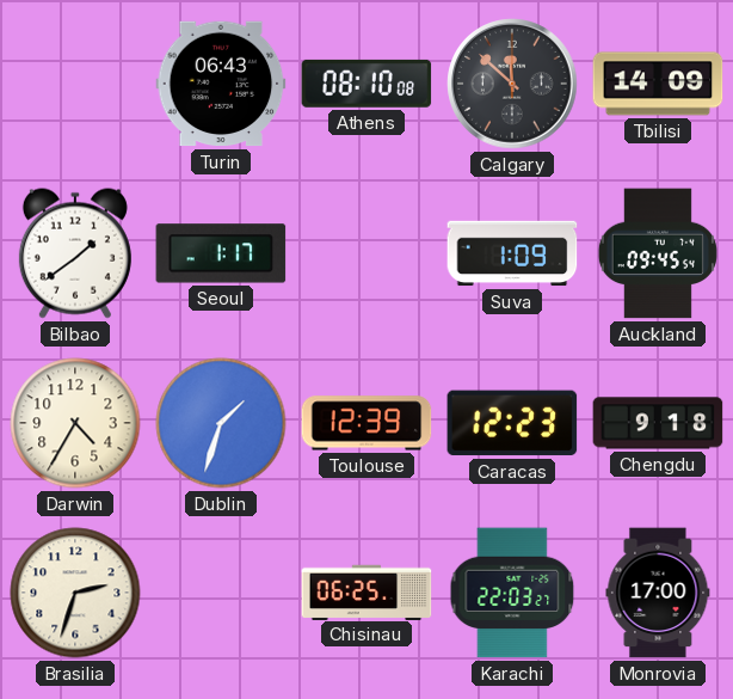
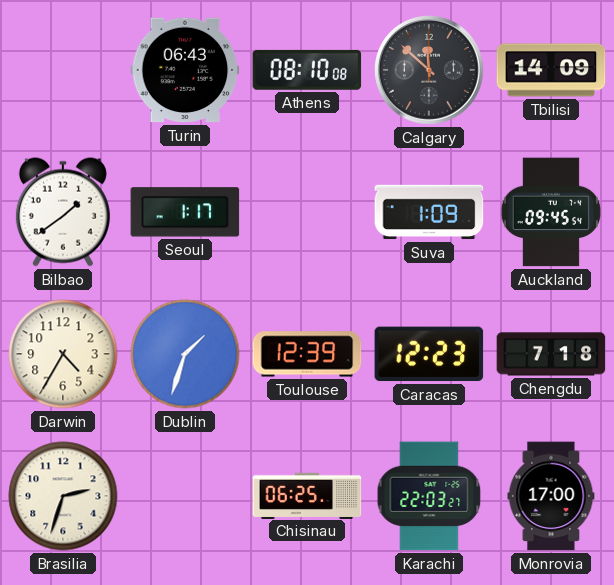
Chengdu: 9:18 -> 7:18 (551, 354)
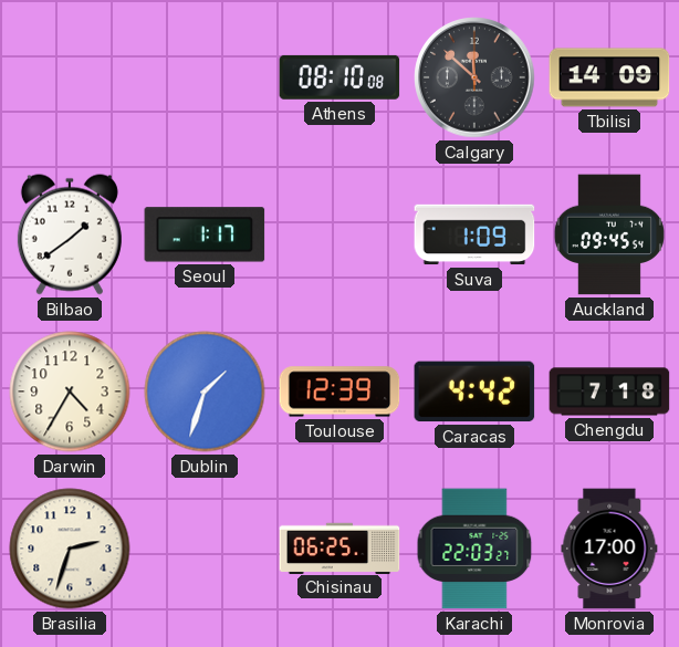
Turin: 06:43 -> none (185, 70)
Caracas: 12:23 -> 4:42 (474, 392)
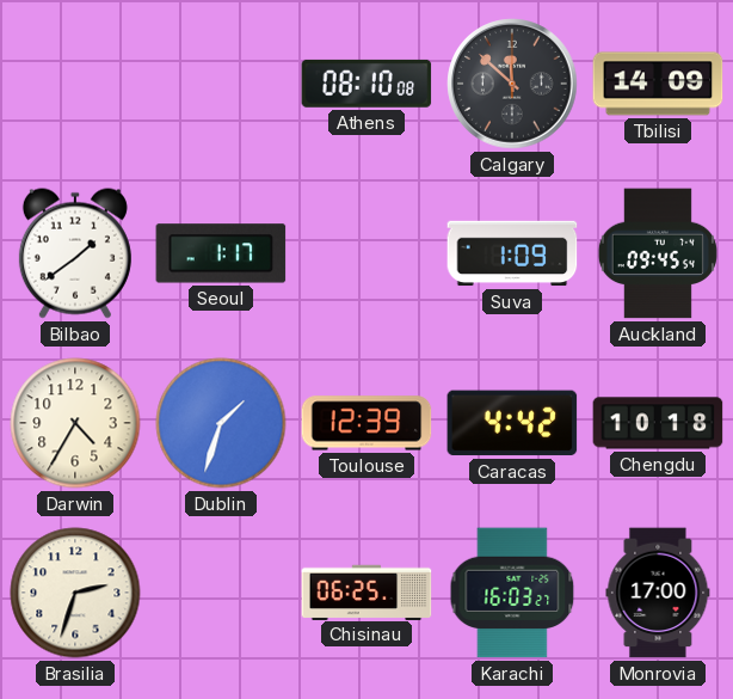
Chengdu: 7:18 -> 10:18 (658, 423)
Karachi: 22:03 -> 16:03 (512, 593)
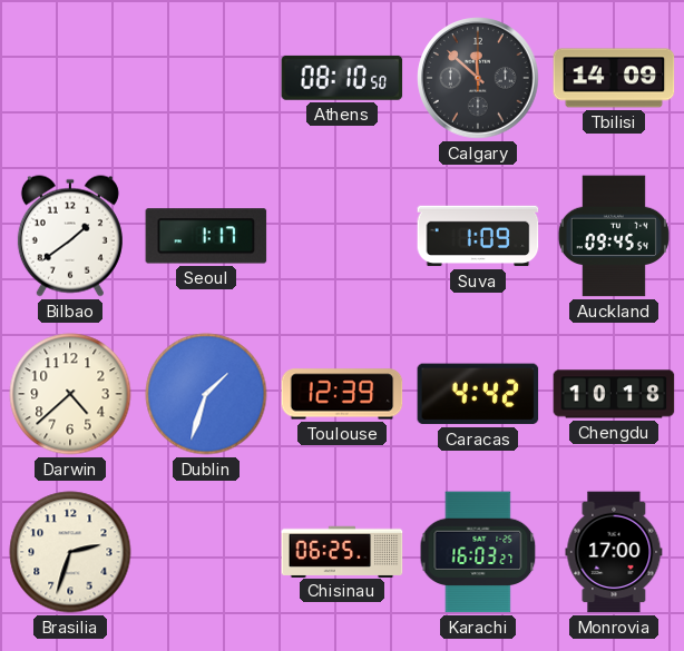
Athens: 08:10:08 -> 08:10:50 (342, 78)
Darwin: 4:35 -> 4:38 (70, 394)
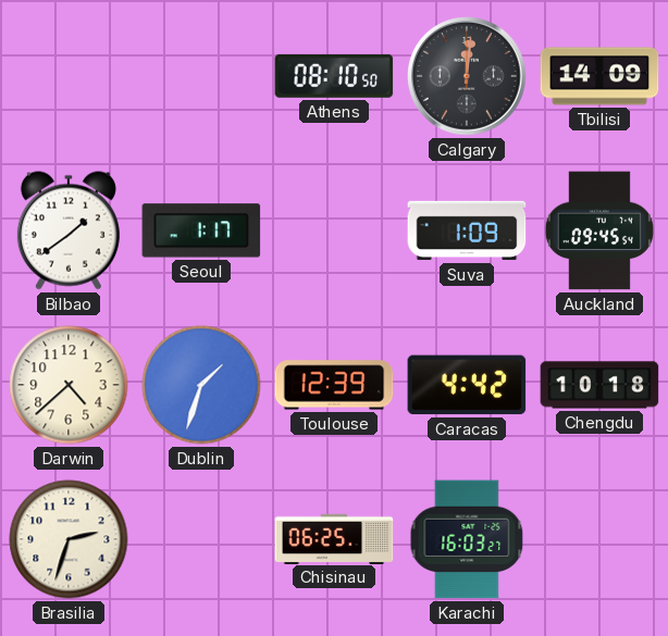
Calgary: 11:52 -> 12:01 (467, 76)
Monrovia: 17:00 -> none (614, 552)
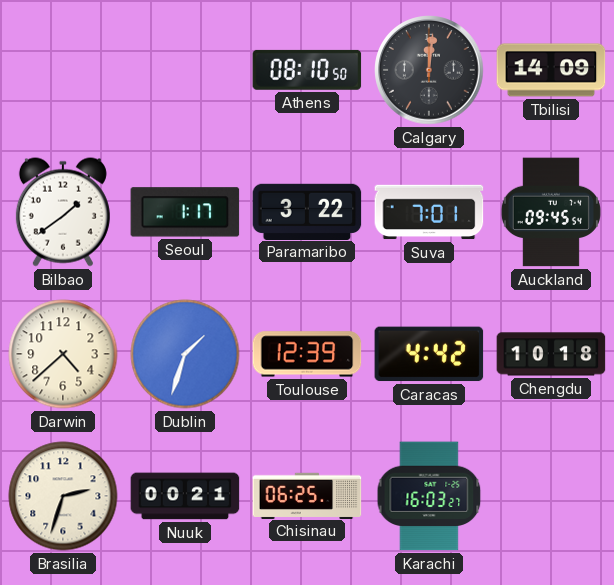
Paramaribo: none -> 3:22 (307, 211)
Suva: 1:09 -> 7:01 (429, 212)
Nuuk: none -> 00:21 (185, 496)
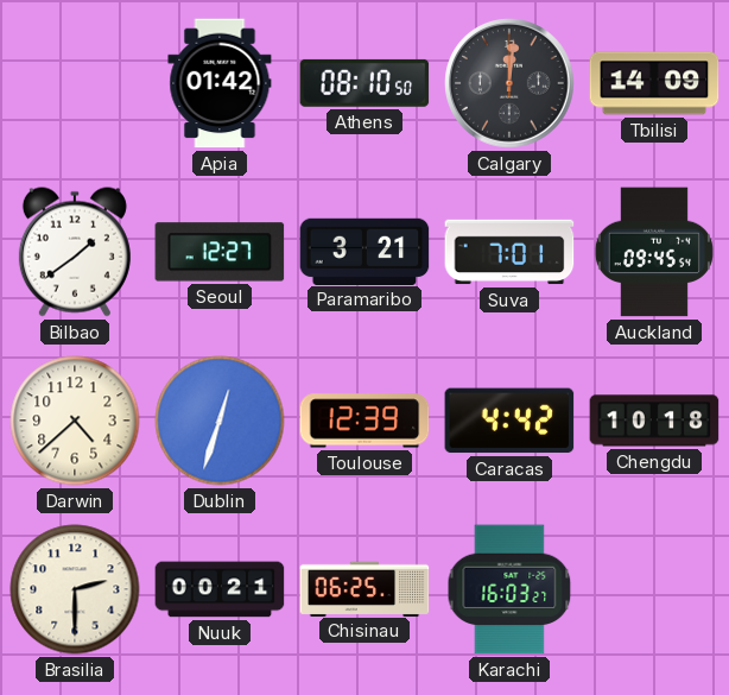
Apia: none -> 01:42 (220, 83)
Seoul: 1:17 -> 12:27 (220, 252)
Paramaribo: 3:22 -> 3:21 (364, 251)
Dublin: 1:33 -> 12:33 (220, 421)
Brasilia: 2:33 -> 2:30 (75, 589)
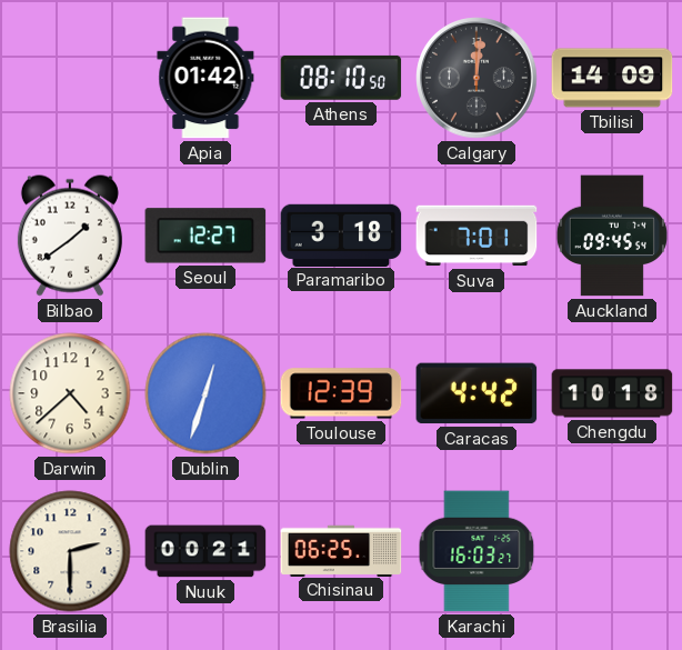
Paramaribo: 3:21 -> 3:18 (341, 234)
